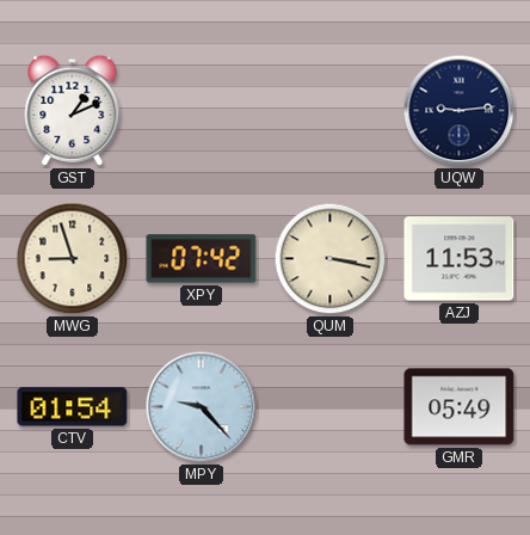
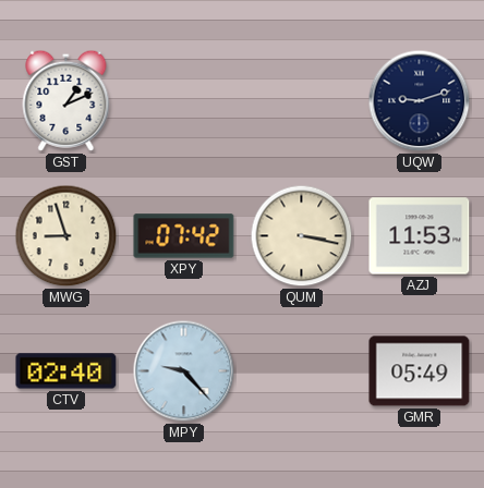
UQW: 9:14 -> 9:12 (420, 101)
CTV: 01:54 -> 02:40 (66, 371)
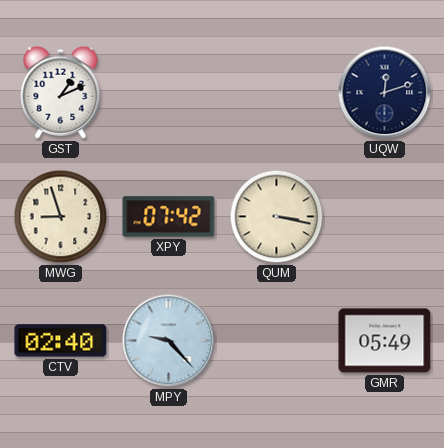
UQW: 9:12 -> 12:12 (385, 93)
AZJ: 11:53 -> none (420, 236)
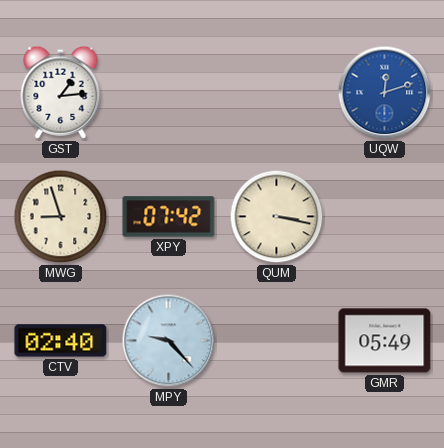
GST: 1:11 -> 1:14 (61, 92)
UQW dial: navy -> blue (385, 93)
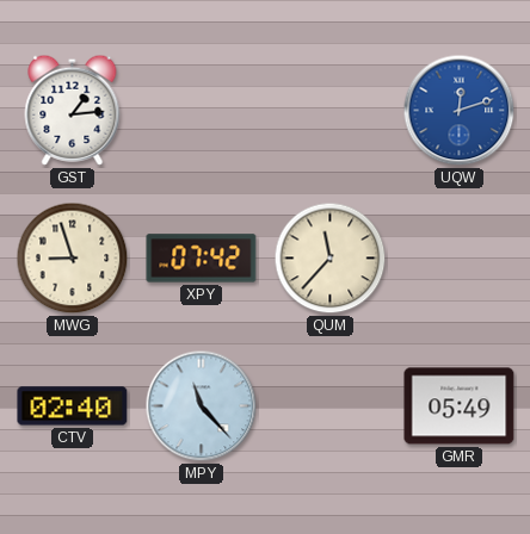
QUM: 3:17 -> 11:37 (331, 259)
MPY: 9:23 -> 11:23 (202, 406)
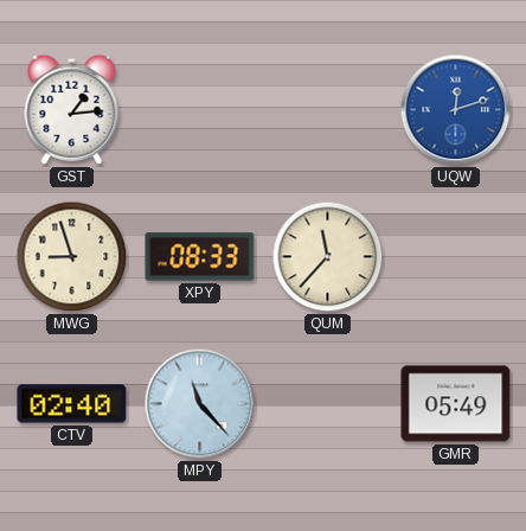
XPY: 07:42 -> 08:33 (200, 257)
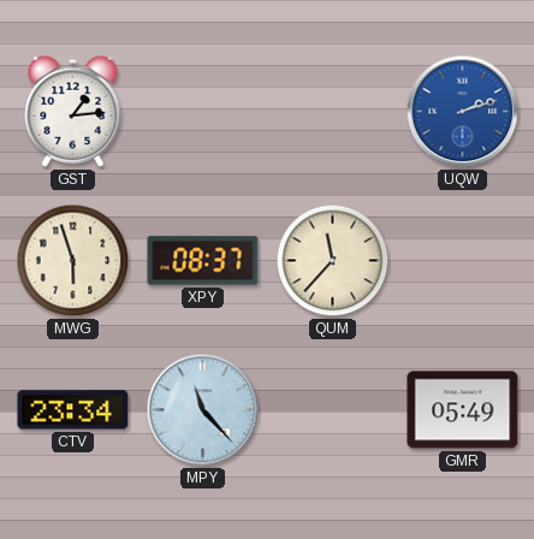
UQW: 12:12 -> 2:12 (463, 112)
MWG: 8:57 -> 5:57 (73, 261)
XPY: 08:33 -> 08:37 (203, 261)
CTV: 02:40 -> 23:34 (73, 410)
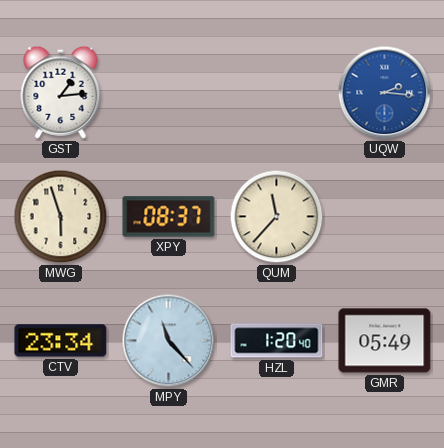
UQW: 2:12 -> 2:16 (385, 93)
HZL: none -> 1:20 (277, 341)
